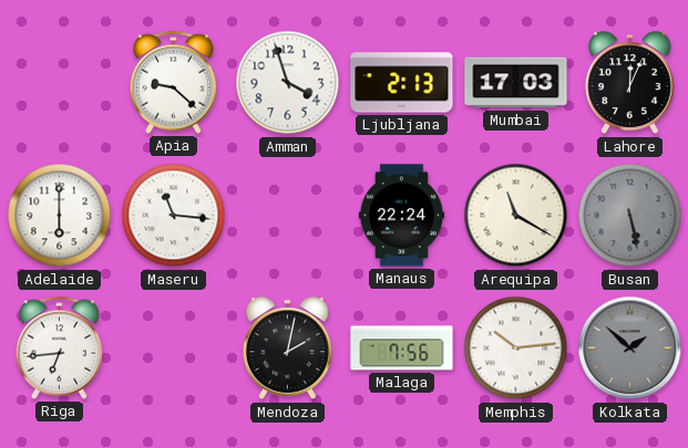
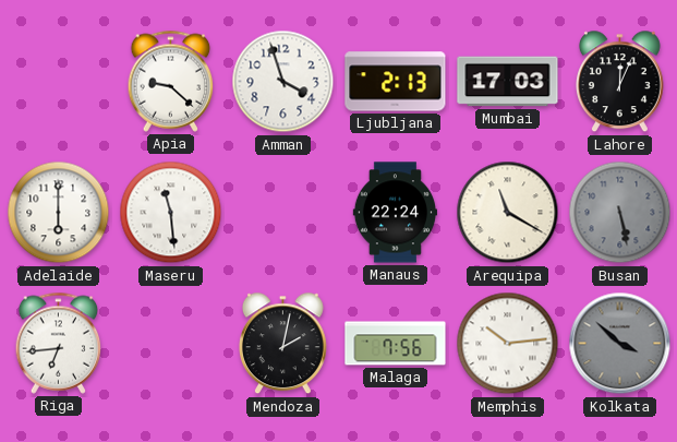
Maseru: 11:16 -> 11:29 (171, 213)
Kolkata: 1:52 -> 3:52 (620, 344)
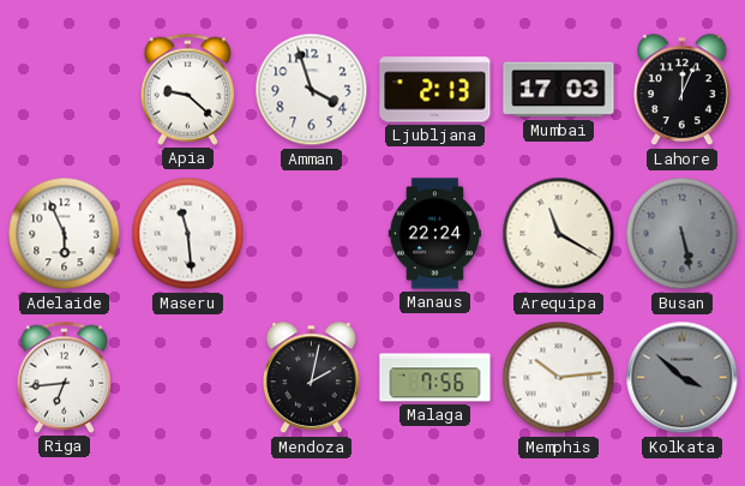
Adelaide: 6:00 -> 5:56 (65, 234)
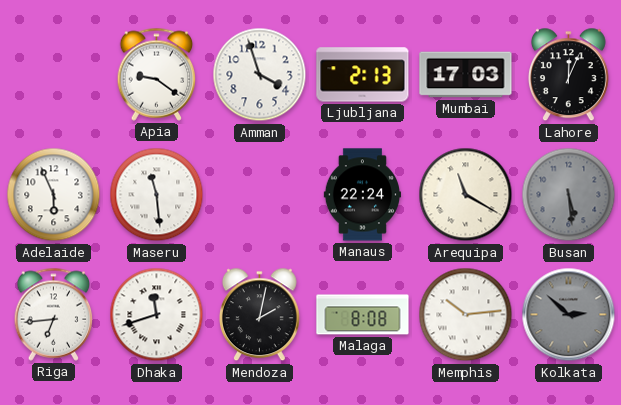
Apia: 9:22 -> 9:21 (157, 74)
Busan: 5:28 -> 5:29 (569, 195)
Dhaka: none -> 11:42 (157, 315)
Malaga: 7:56 -> 8:08 (363, 315)
Kolkata: 3:52 -> 2:52 (569, 315)
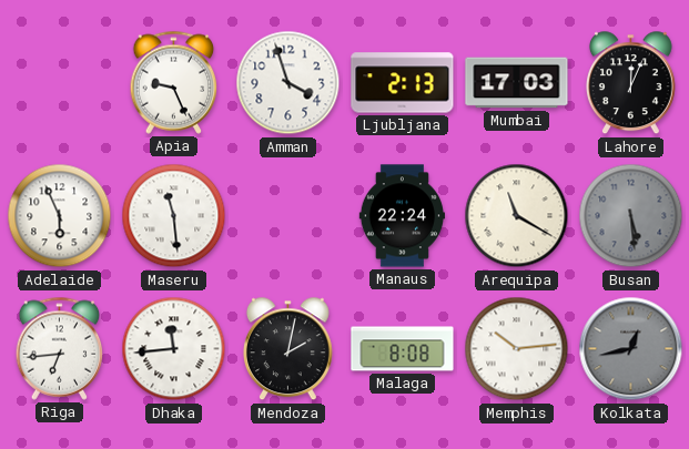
Apia: 9:21 -> 9:26 (174, 82)
Dhaka: 11:42 -> 11:44 (174, 349)
Kolkata: 2:52 -> 12:43 (631, 349)
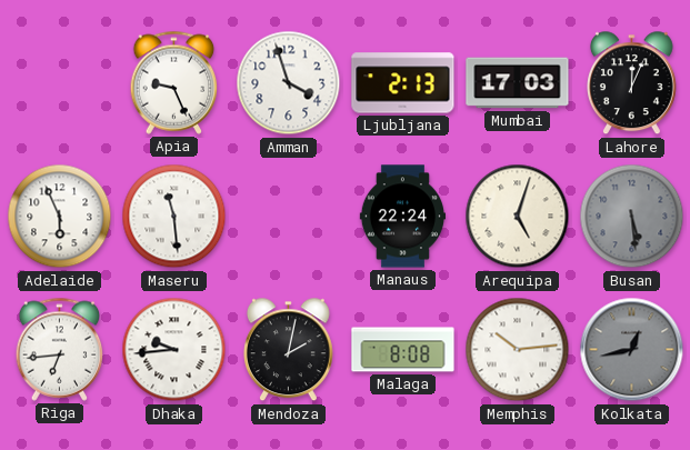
Arequipa: 11:20 -> 5:03 (518, 217)
Dhaka: 11:44 -> 9:44 (174, 350)
